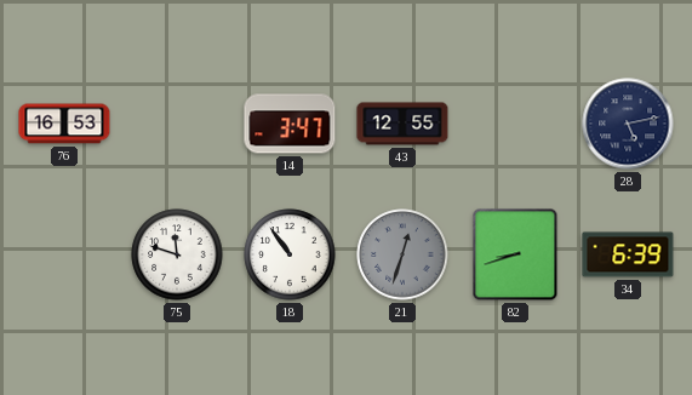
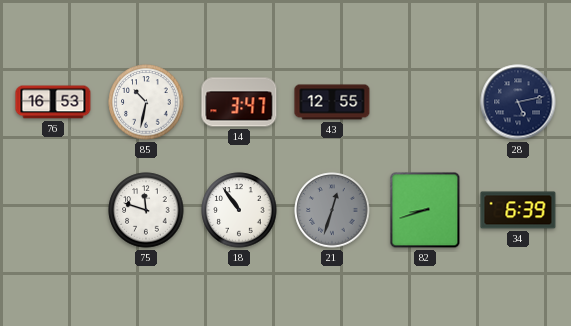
85: none -> 10:32 (146, 102)
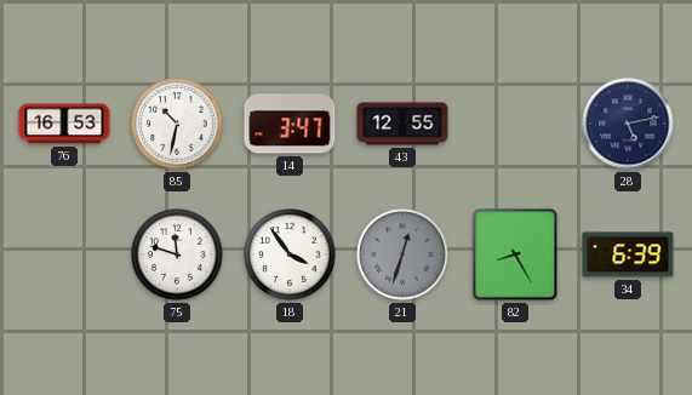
18: 10:54 -> 3:54 (290, 254)
82: 8:42 -> 8:25 (515, 254)
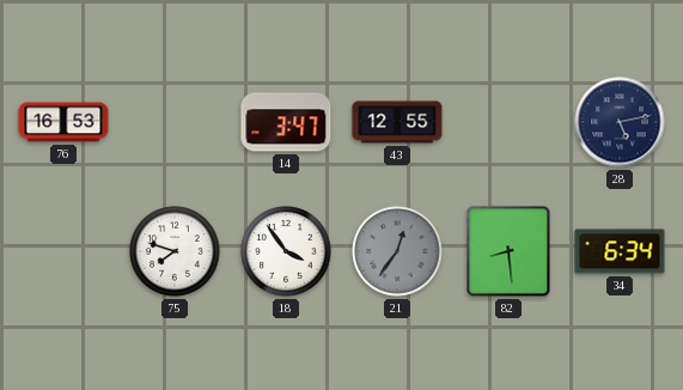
85: 10:32 -> none (177, 124)
75: 11:48 -> 7:48 (175, 251)
21: 12:33 -> 12:36 (397, 251)
82: 8:25 -> 8:29 (508, 251)
34: 6:39 -> 6:34 (620, 251)
